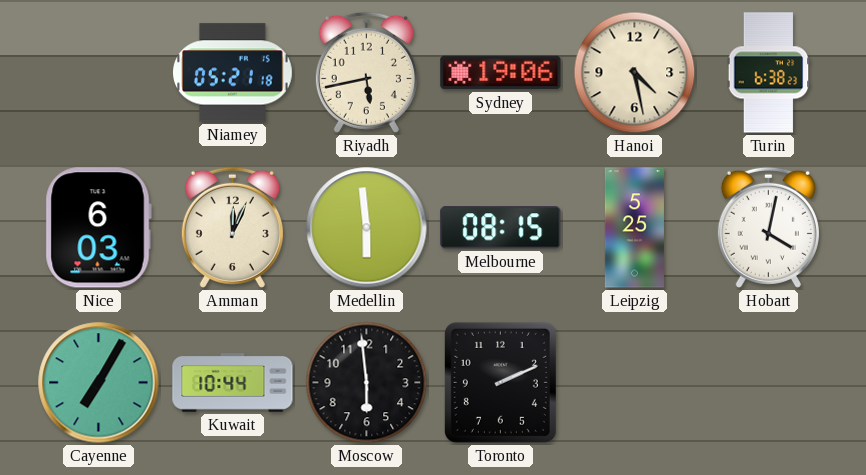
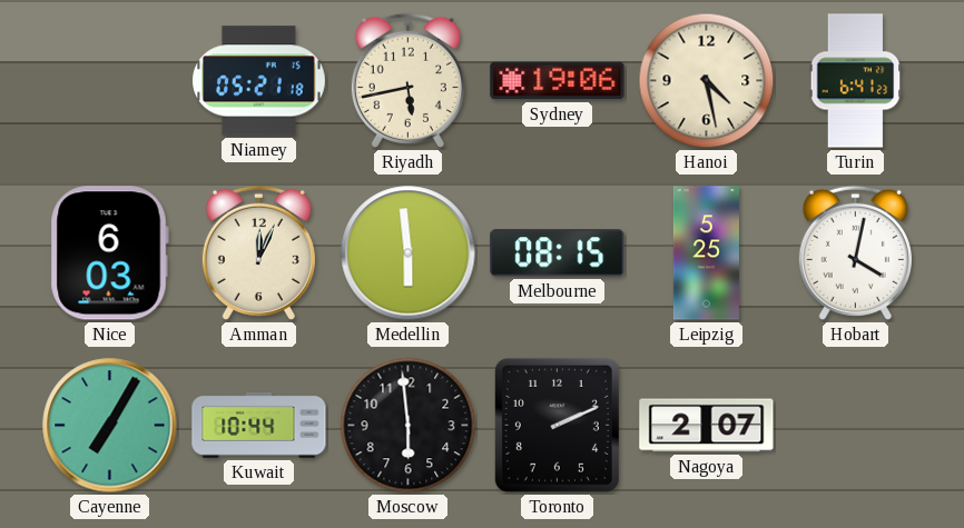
Turin: 6:38 -> 6:41 (856, 81)
Nagoya: none -> 2:07 (707, 426)
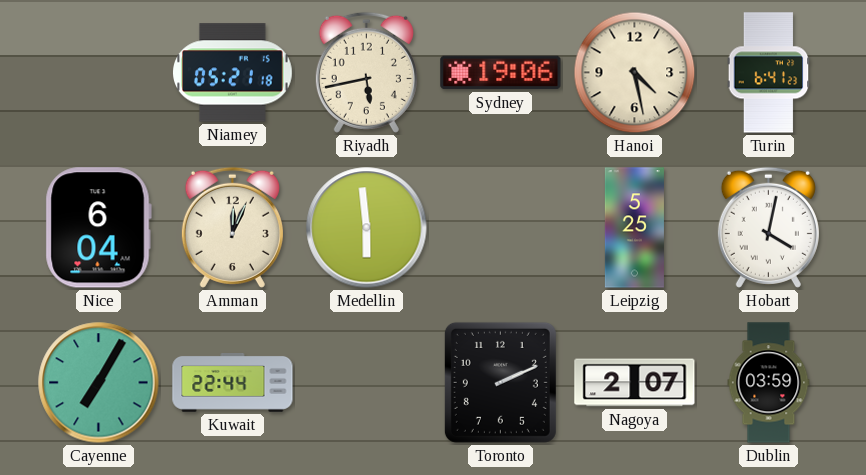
Nice: 6:03 -> 6:04 (98, 228)
Melbourne: 08:15 -> none (558, 253)
Kuwait: 10:44 -> 22:44 (233, 383)
Moscow: 5:59 -> none (409, 426)
Dublin: none -> 03:59 (769, 383)
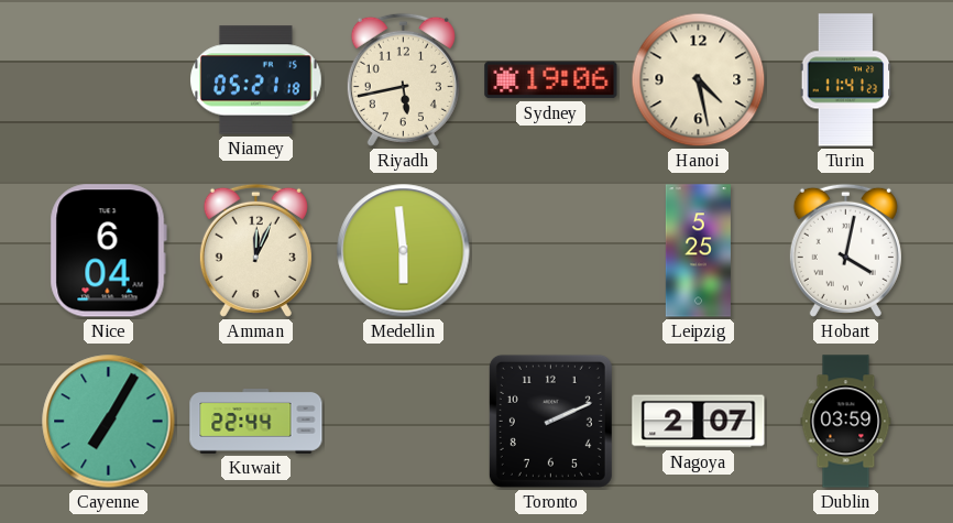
Turin: 6:41 -> 11:41 (846, 80)
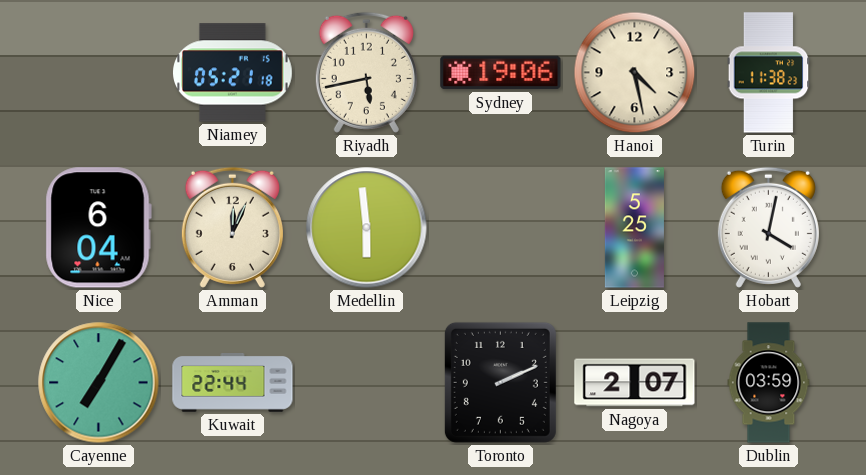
Turin: 11:41 -> 11:38 (769, 73)
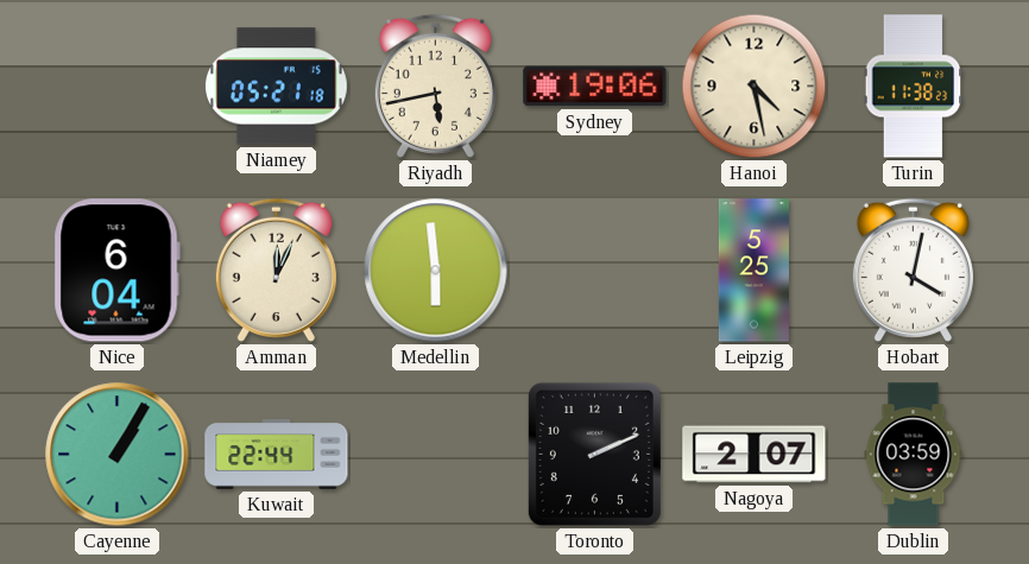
Cayenne: 7:05 -> 1:05 (118, 455)
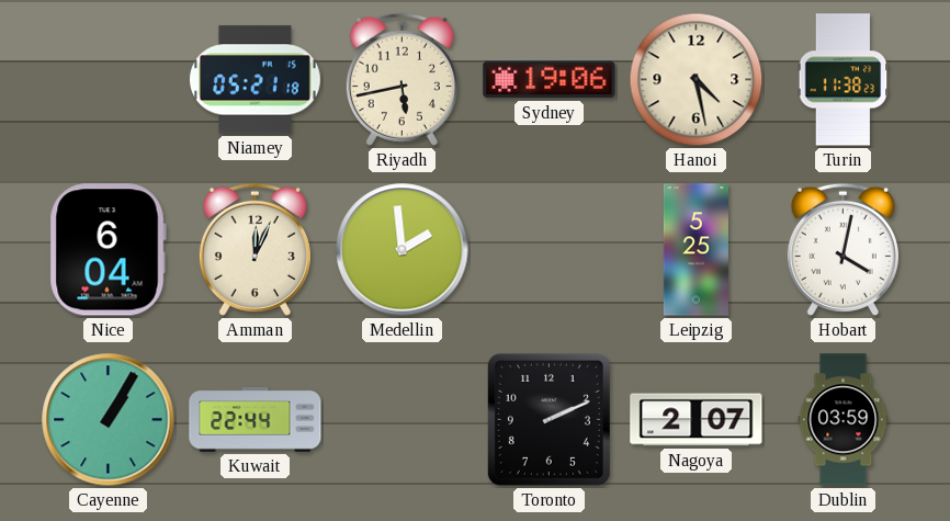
Medellin: 5:59 -> 1:59 (403, 250)
